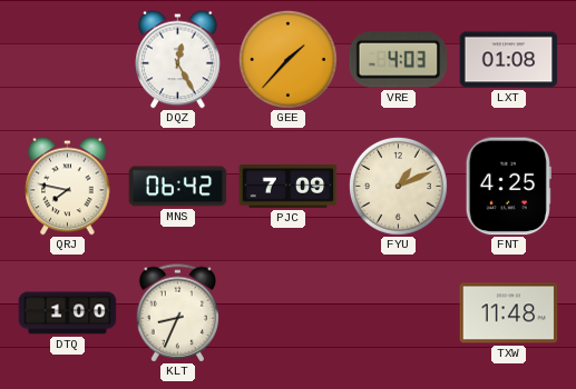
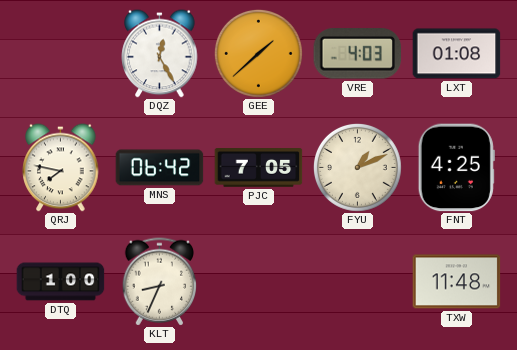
GEE: 1:37 -> 1:38 (258, 53)
PJC: 7:09 -> 7:05 (259, 168)
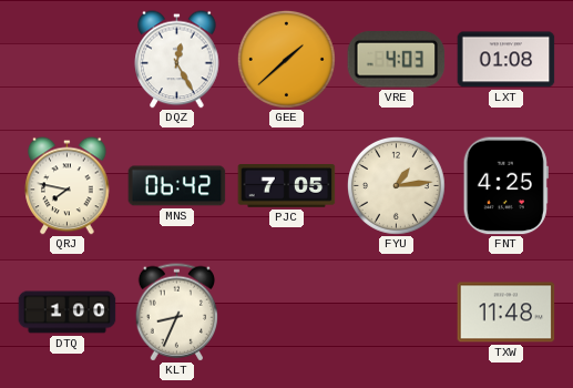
FYU: 1:11 -> 1:14 (396, 185)
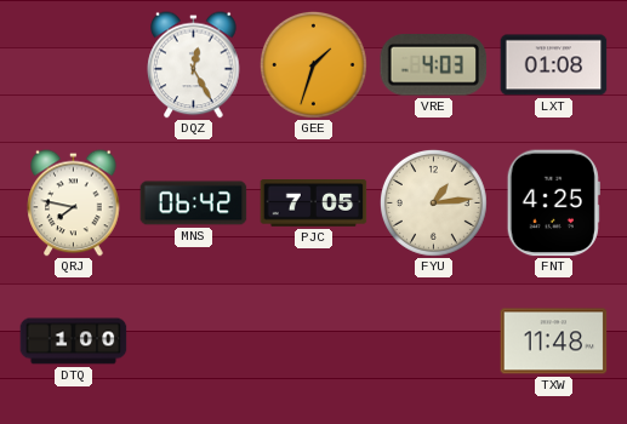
GEE: 1:38 -> 1:33 (313, 64)
KLT: 8:34 -> none (177, 313)
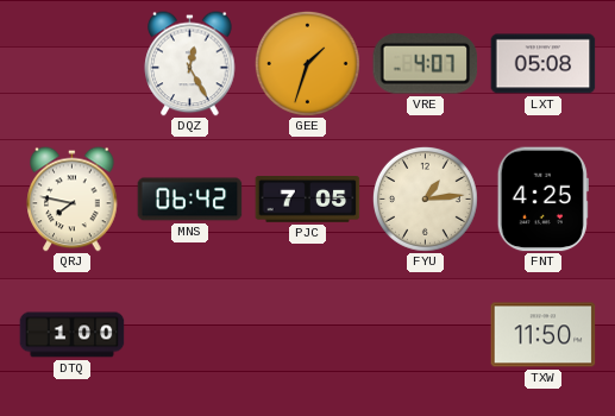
VRE: 4:03 -> 4:07 (426, 64)
LXT: 01:08 -> 05:08 (544, 64)
TXW: 11:48 -> 11:50 (544, 335)
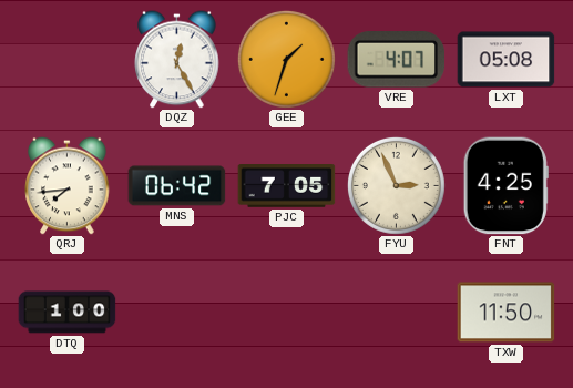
QRJ: 7:47 -> 7:44 (68, 186)
FYU: 1:14 -> 2:56 (396, 185)
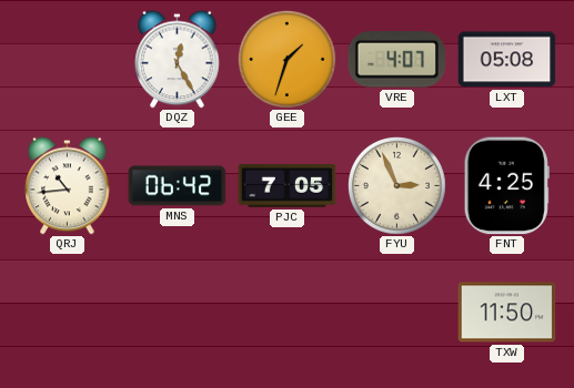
QRJ: 7:44 -> 10:44 (68, 186)
DTQ: 1:00 -> none (68, 313)
